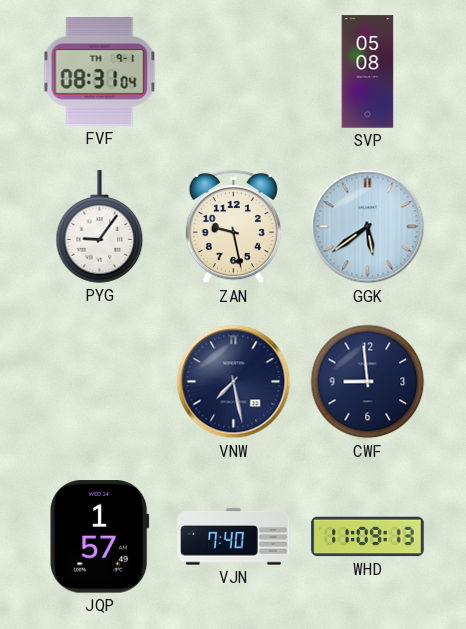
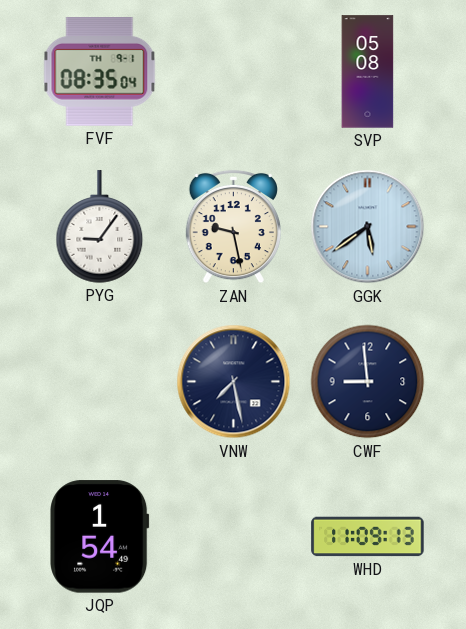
FVF: 08:31 -> 08:35 (100, 72)
JQP: 1:57 -> 1:54 (100, 537)
VJN: 7:40 -> none (234, 537)
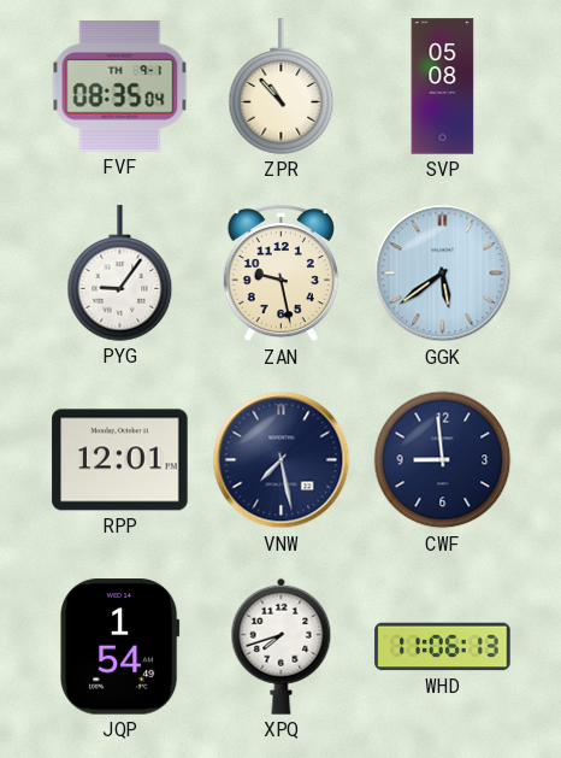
ZPR: none -> 10:53 (282, 87)
RPP: none -> 12:01 (120, 460)
XPQ: none -> 7:42 (282, 646)
WHD: 11:09 -> 11:06 (443, 647)
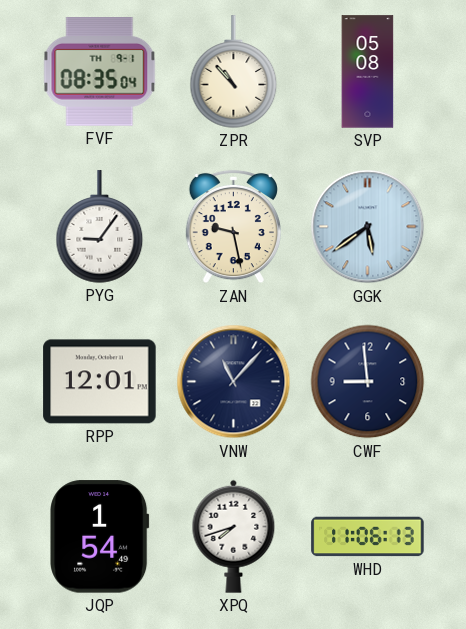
VNW: 7:28 -> 11:07 (234, 382)
